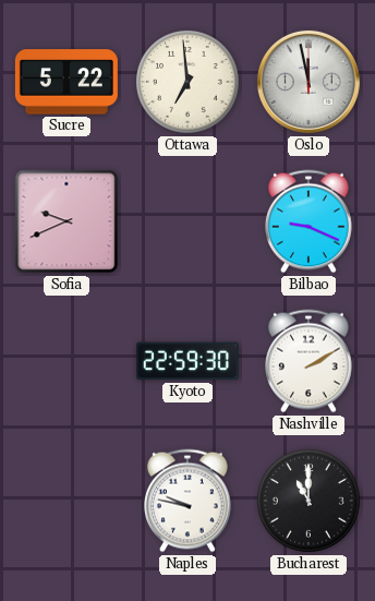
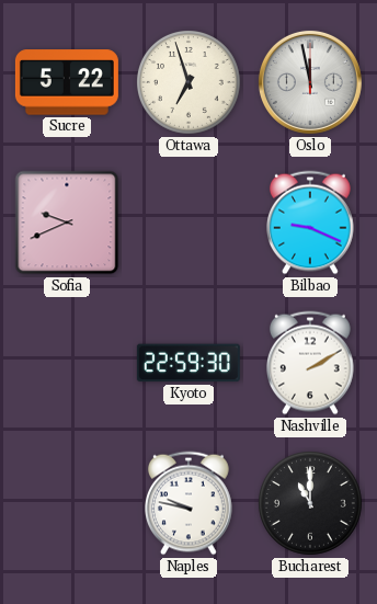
Ottawa: 6:59 -> 6:57 (190, 83)
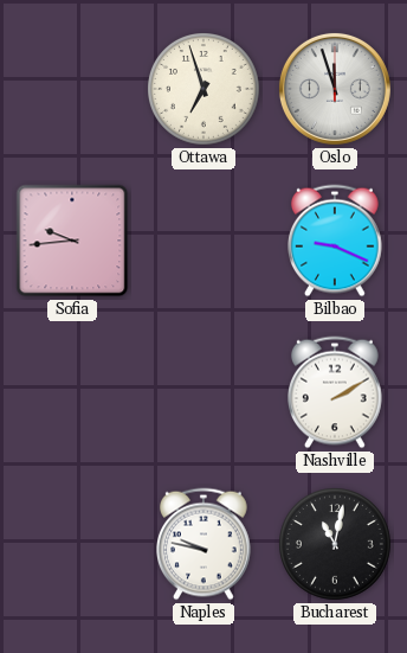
Sucre: 5:22 -> none (67, 82)
Oslo: 11:58 -> 11:57 (335, 89)
Sofia: 9:41 -> 9:44 (72, 241)
Kyoto: 22:59 -> none (188, 363)
Bucharest: 11:00 -> 11:02 (336, 545)
